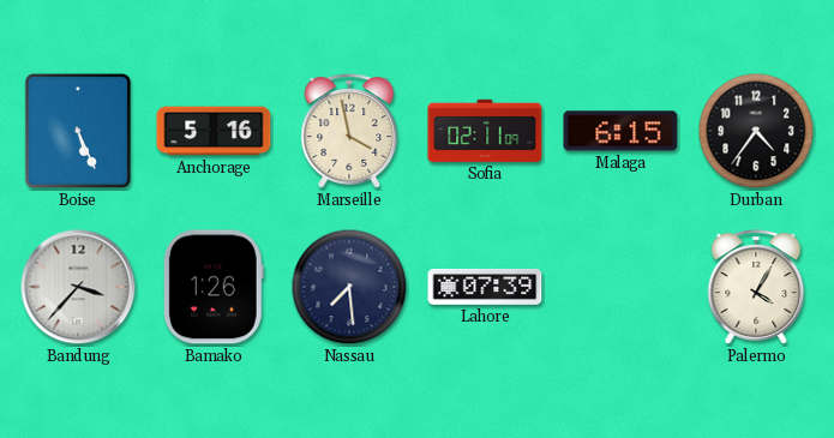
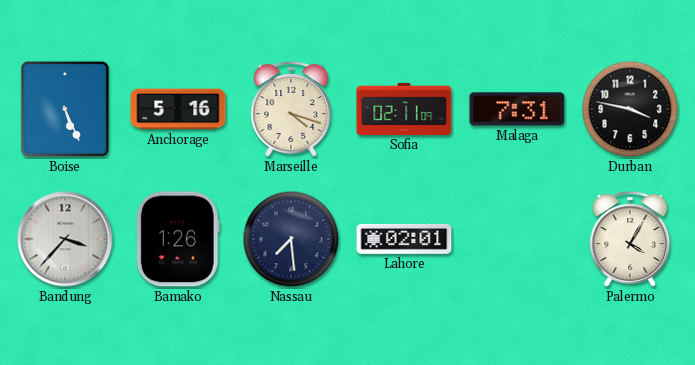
Marseille: 3:58 -> 4:18 (291, 109)
Malaga: 6:15 -> 7:31 (517, 109)
Durban: 4:36 -> 3:47 (630, 109)
Lahore: 07:39 -> 02:01 (404, 239)
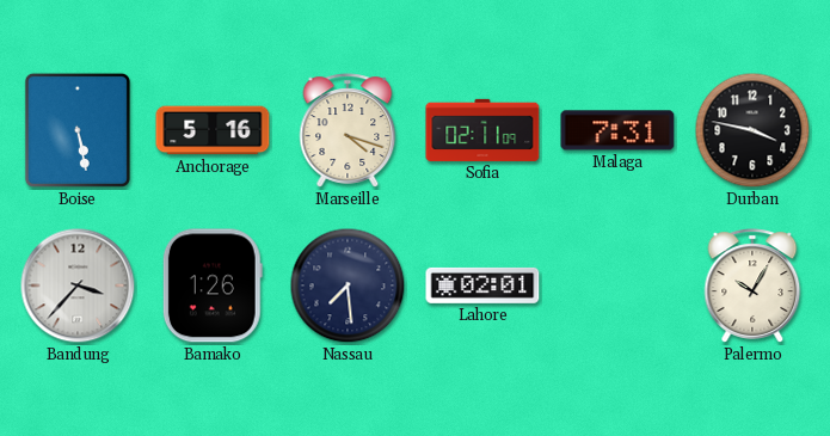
Boise: 5:26 -> 5:28 (78, 130)
Palermo: 4:05 -> 10:05 (752, 285)
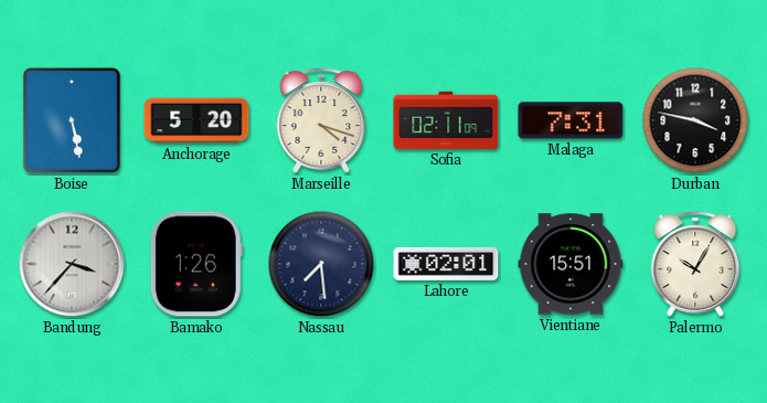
Anchorage: 5:16 -> 5:20 (196, 120)
Vientiane: none -> 15:51 (571, 264)
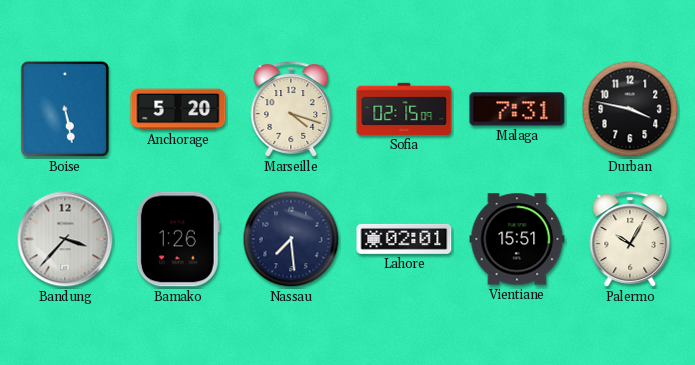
Sofia: 02:11 -> 02:15 (404, 109)
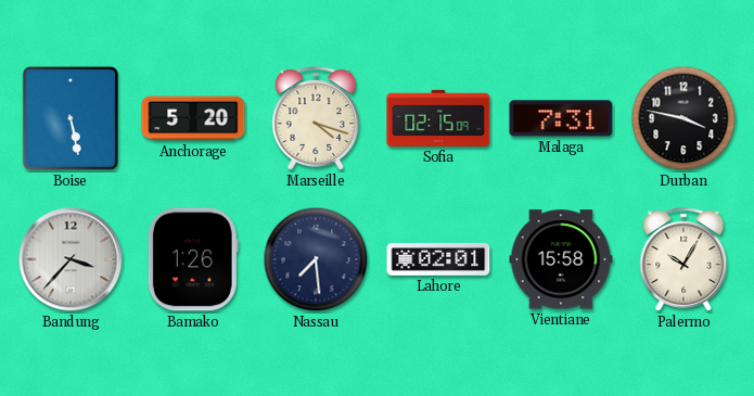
Vientiane: 15:51 -> 15:58 (561, 259)
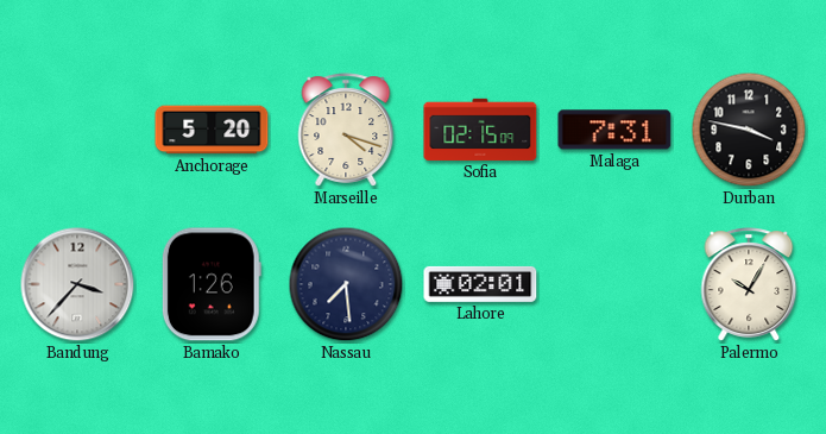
Boise: 5:28 -> none (71, 118)
Vientiane: 15:58 -> none (561, 259)
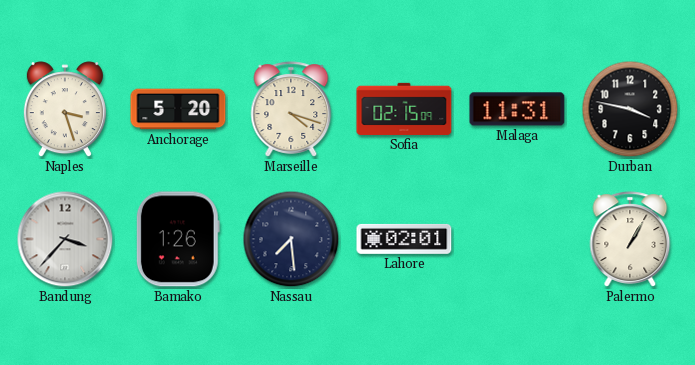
Naples: none -> 3:27 (65, 110)
Malaga: 7:31 -> 11:31 (517, 109)
Palermo: 10:05 -> 1:05 (630, 239)
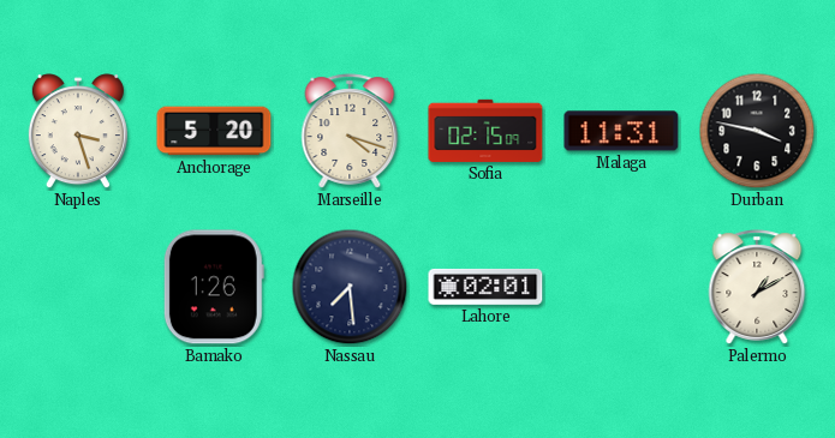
Bandung: 3:37 -> none (65, 239)
Palermo: 1:05 -> 1:10 (757, 287)
